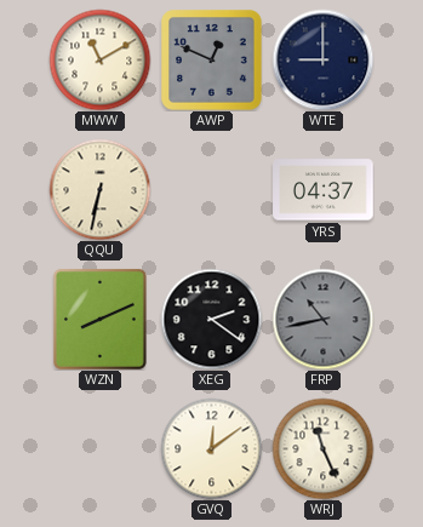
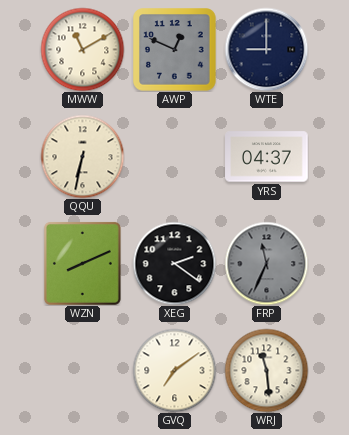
FRP: 10:43 -> 11:34 (266, 263)
GVQ: 12:09 -> 7:09 (174, 370)
WRJ: 11:26 -> 11:29 (266, 370)
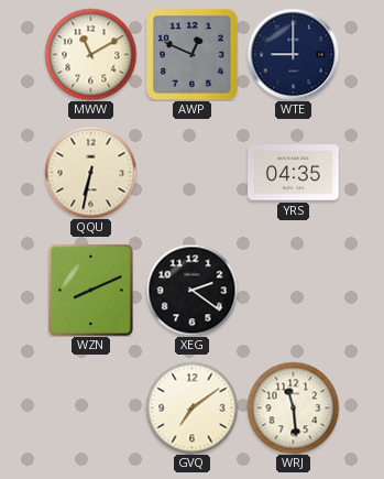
YRS: 04:37 -> 04:35 (294, 173)
FRP: 11:34 -> none (266, 263)
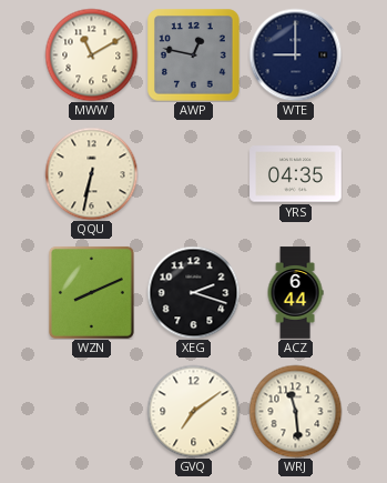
AWP: 12:49 -> 12:47 (193, 56)
XEG: 2:21 -> 2:18 (193, 292)
ACZ: none -> 6:44 (295, 293)
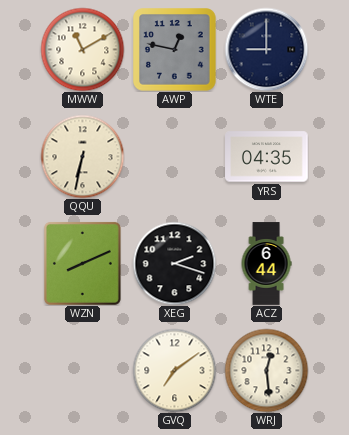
WRJ: 11:29 -> 12:29 (266, 370)
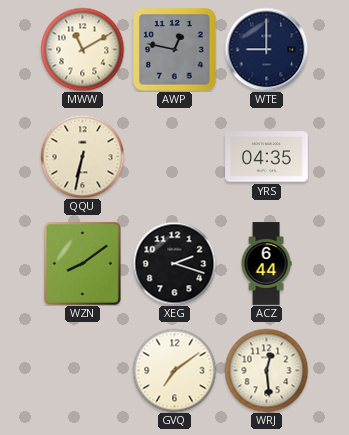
WZN: 8:11 -> 8:09 (82, 263)
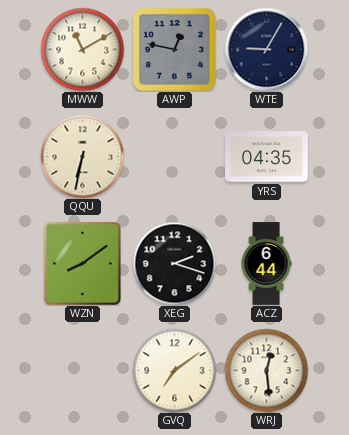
WTE: 9:00 -> 9:05 (266, 49)
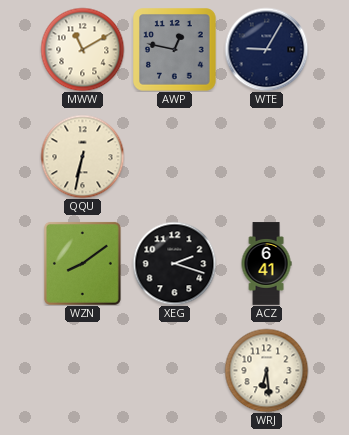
YRS: 04:35 -> none (267, 157)
ACZ: 6:44 -> 6:41 (266, 264)
GVQ: 7:09 -> none (174, 370)
WRJ: 12:29 -> 6:29 (266, 370)
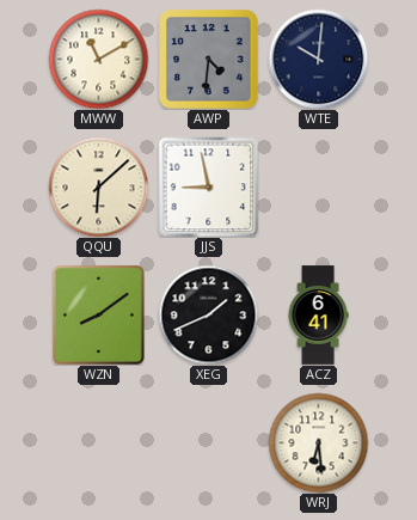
AWP: 12:47 -> 4:31 (208, 60)
WTE: 9:05 -> 10:01 (318, 59)
QQU: 6:32 -> 6:08 (98, 186)
JJS: none -> 8:58 (208, 186)
XEG: 2:18 -> 1:41 (208, 314)
